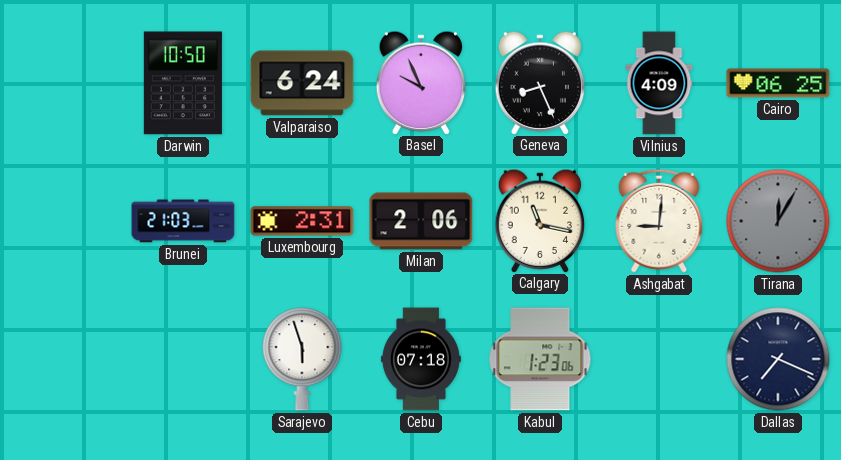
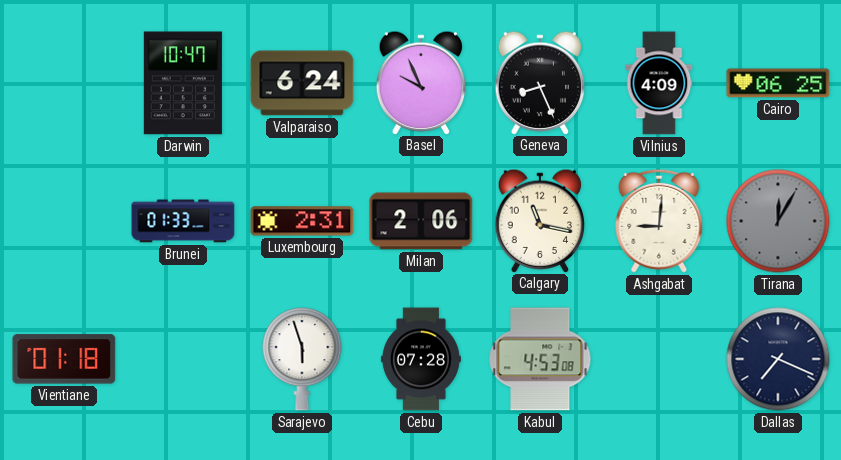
Darwin: 10:50 -> 10:47 (183, 83)
Brunei: 21:03 -> 01:33 (183, 221)
Vientiane: none -> 01:18 (64, 359)
Cebu: 07:18 -> 07:28 (421, 359)
Kabul: 1:23 -> 4:53 (540, 359)
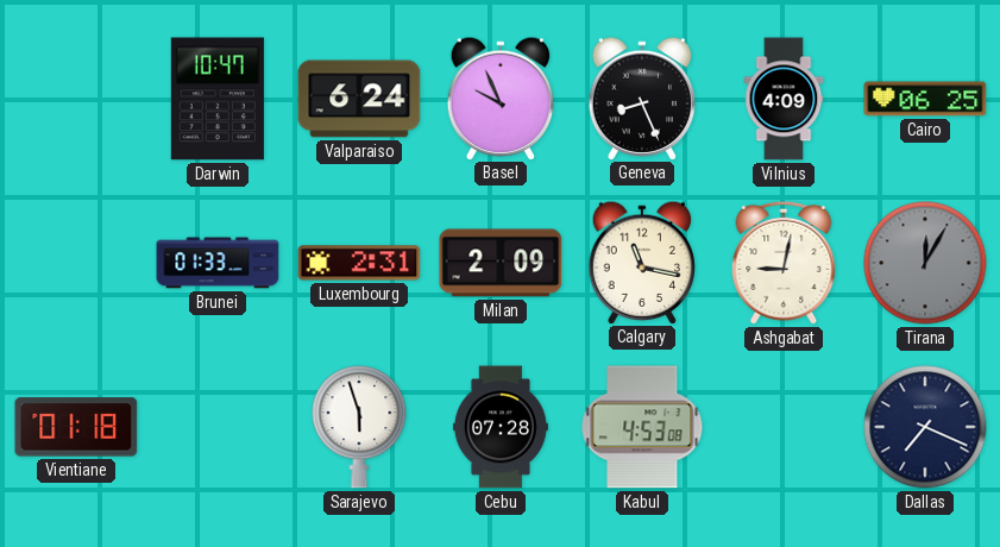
Milan: 2:06 -> 2:09 (501, 263)
Ashgabat: 9:01 -> 9:02 (784, 263)
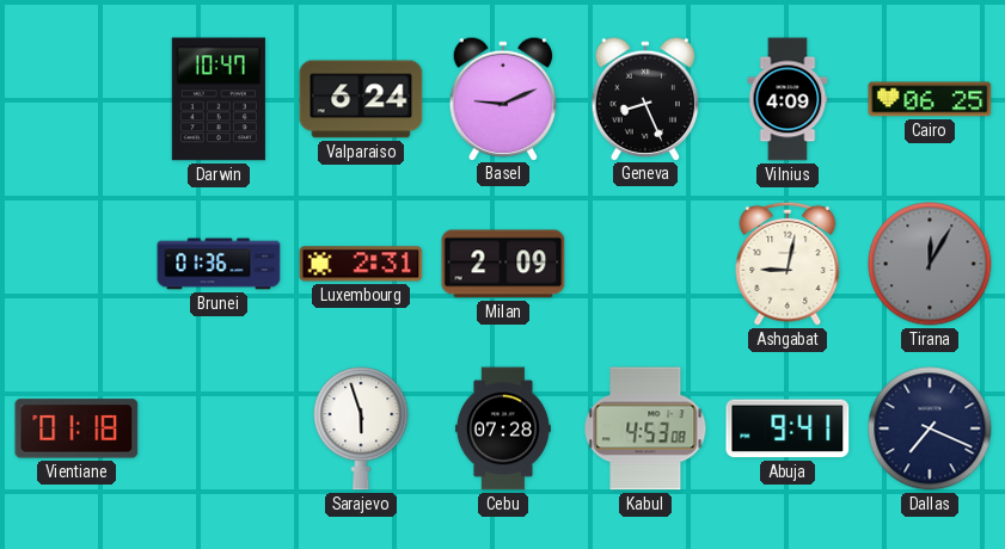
Basel: 9:56 -> 9:11 (503, 98)
Brunei: 01:33 -> 01:36 (219, 264)
Calgary: 11:17 -> none (642, 262)
Abuja: none -> 9:41 (788, 428)
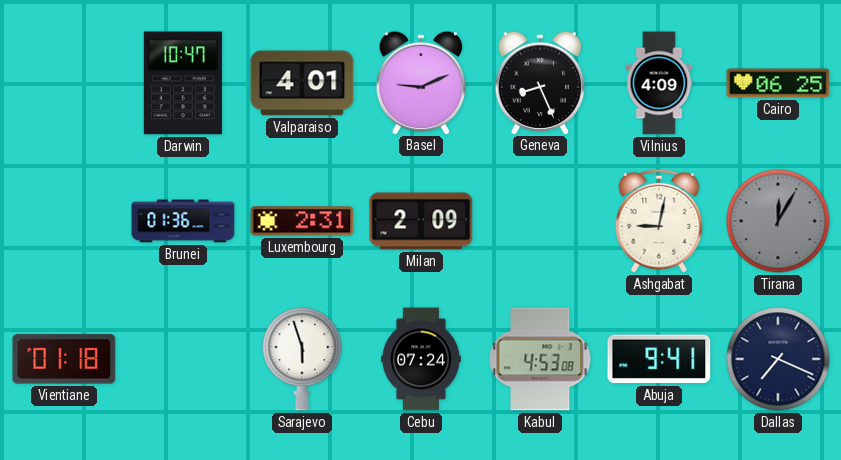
Valparaiso: 6:24 -> 4:01 (302, 83)
Cebu: 07:28 -> 07:24 (421, 359)
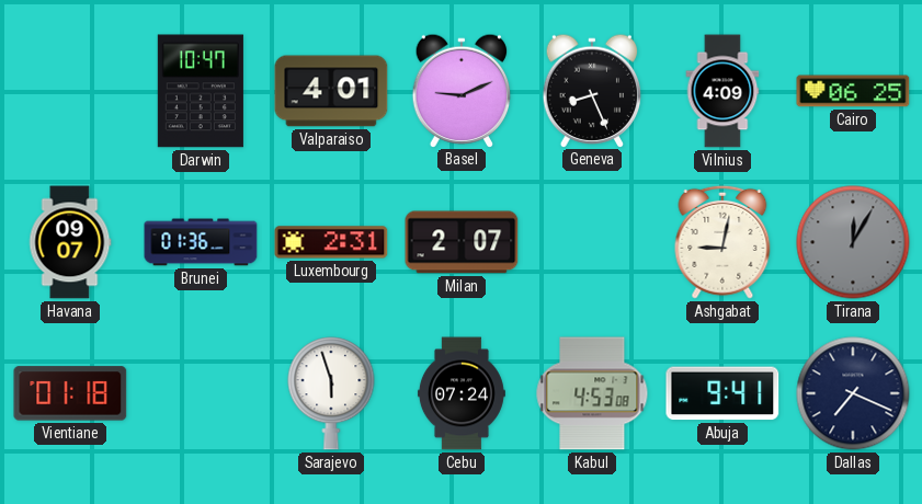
Havana: none -> 09:07 (70, 242)
Milan: 2:09 -> 2:07 (462, 242)
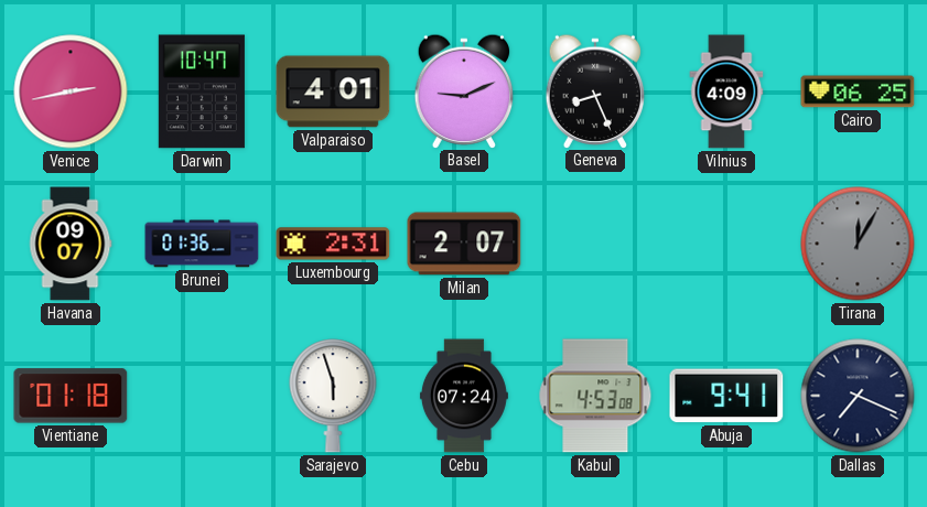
Venice: none -> 2:43 (71, 91)
Ashgabat: 9:02 -> none (722, 242)
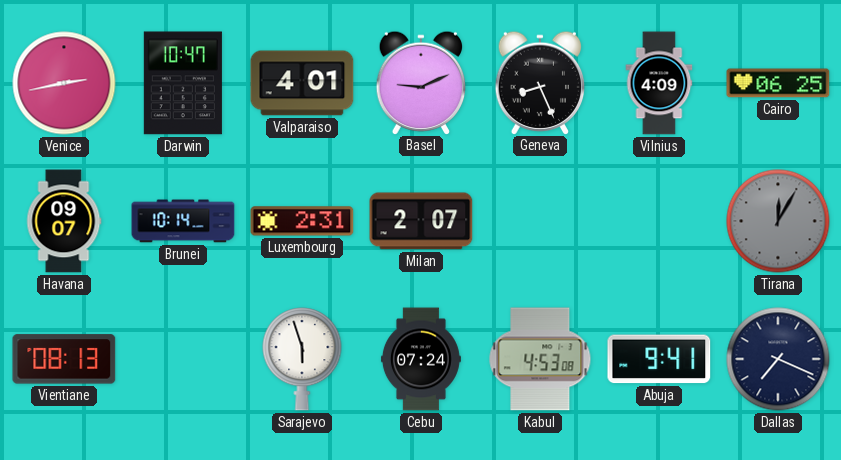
Brunei: 01:36 -> 10:14 (183, 221)
Vientiane: 01:18 -> 08:13 (64, 359)
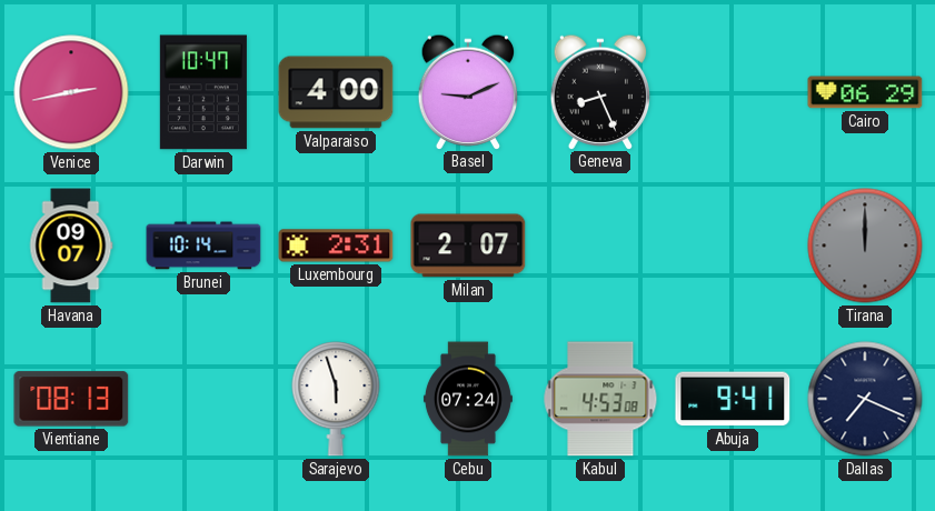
Valparaiso: 4:01 -> 4:00 (336, 92)
Vilnius: 4:09 -> none (659, 83)
Cairo: 06:25 -> 06:29 (865, 92)
Tirana: 12:05 -> 12:00 (865, 246)
